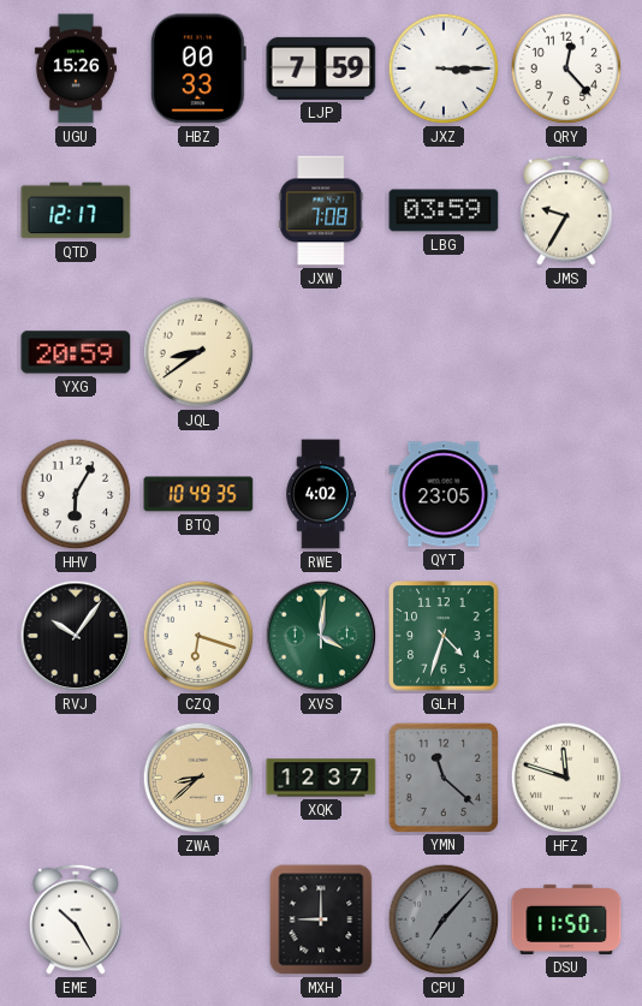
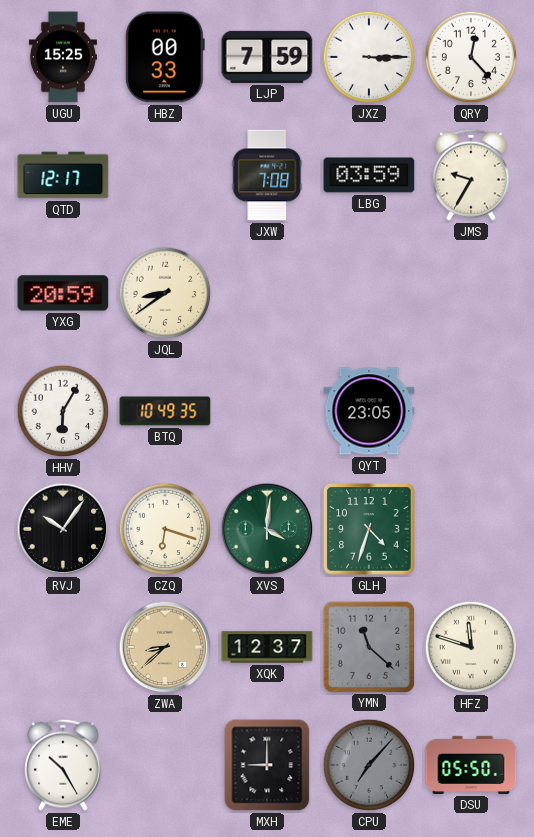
UGU: 15:26 -> 15:25 (63, 57)
RWE: 4:02 -> none (321, 494)
DSU: 11:50 -> 05:50 (471, 765)
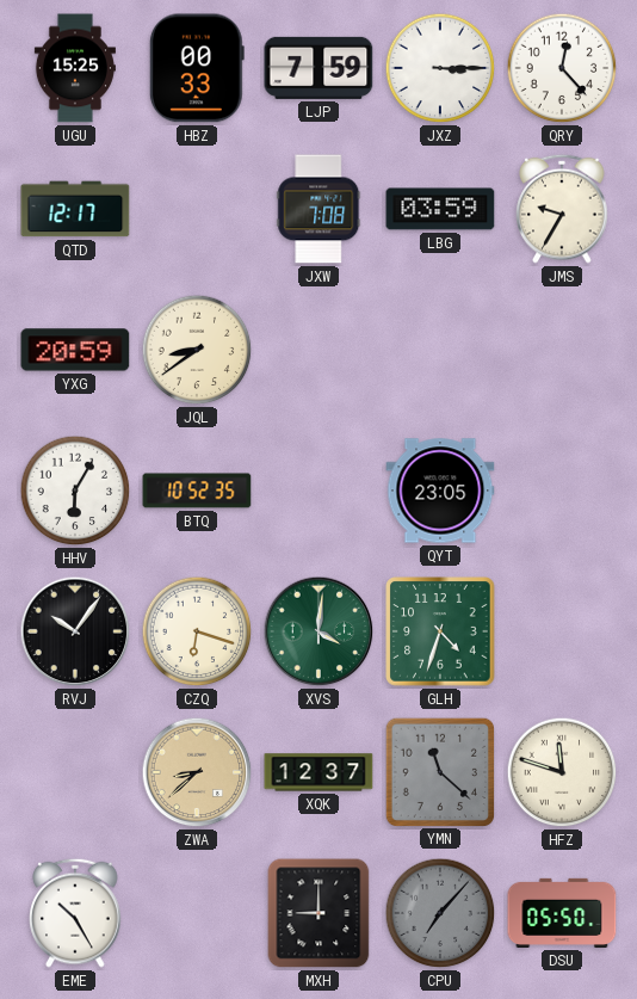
BTQ: 10:49 -> 10:52 (197, 491)
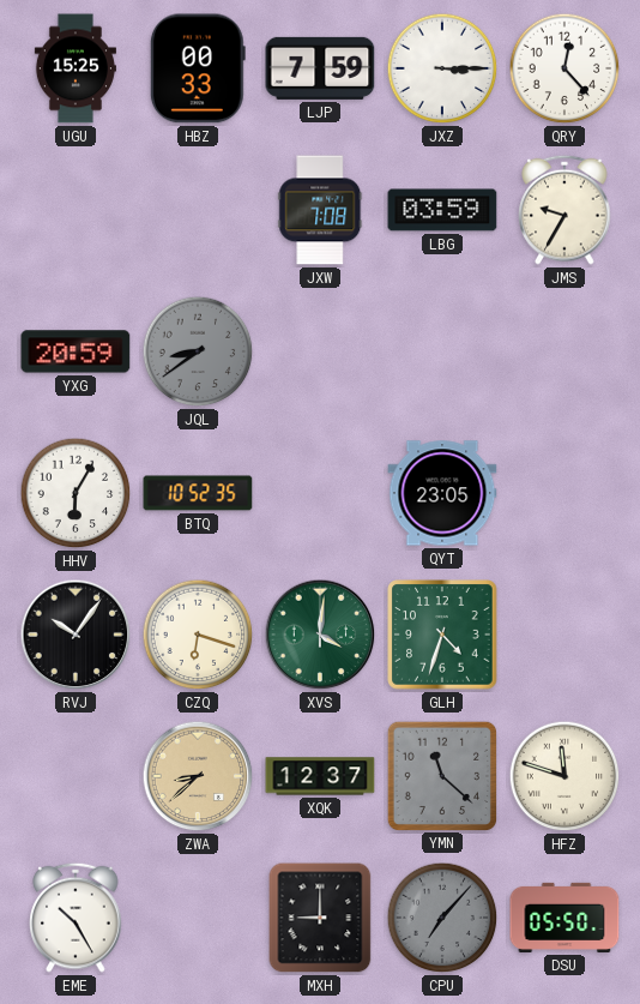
QTD: 12:17 -> none (75, 209)
JQL dial: cream -> grey (198, 351)
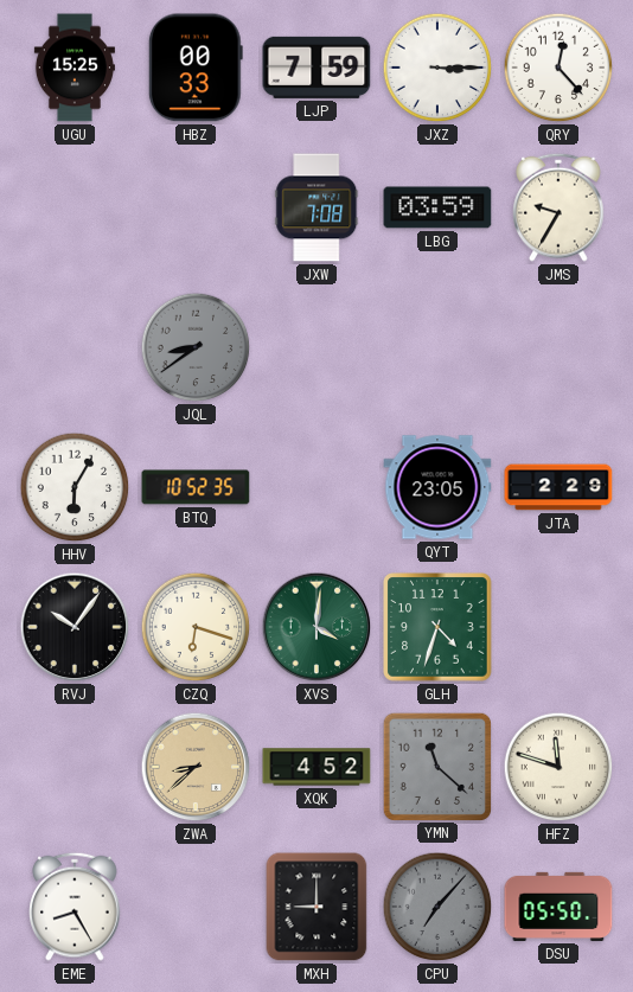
YXG: 20:59 -> none (76, 351)
JTA: none -> 2:29 (558, 487)
XQK: 12:37 -> 4:52 (316, 767)
EME: 10:25 -> 8:25 (75, 907)
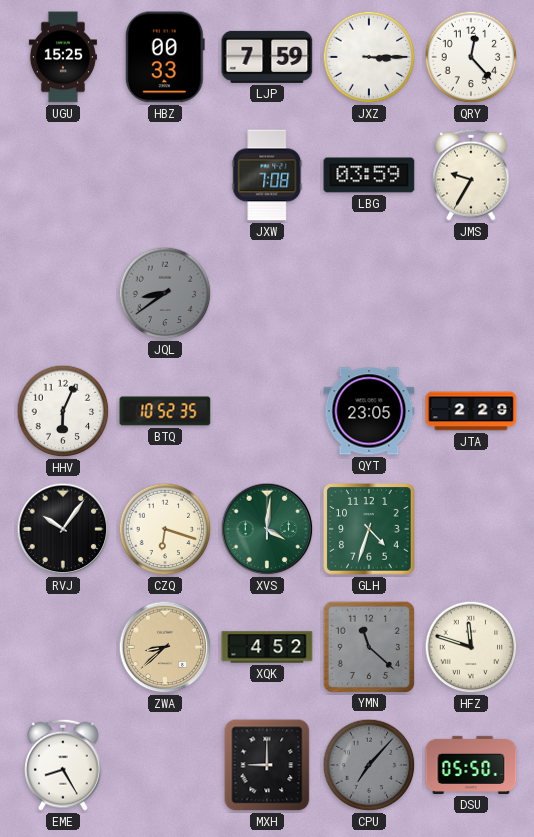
HHV: 6:05 -> 6:04 (63, 411)
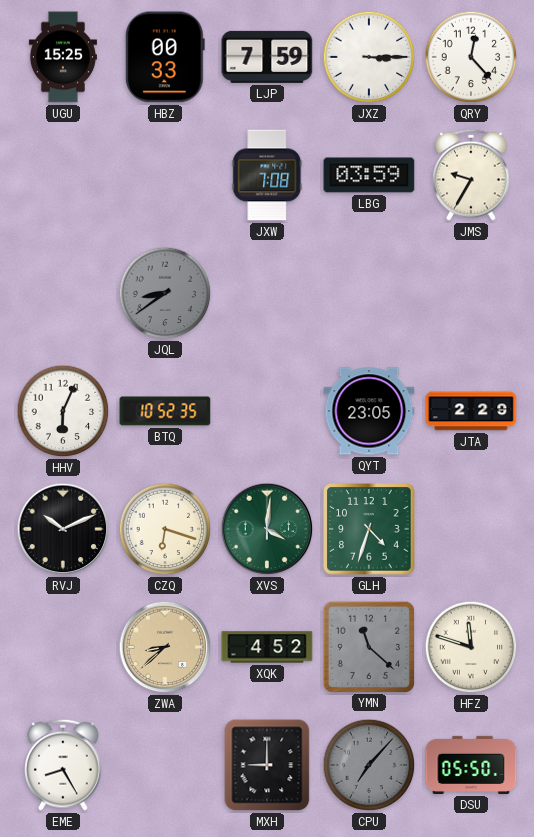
RVJ: 10:06 -> 10:11 (63, 529)
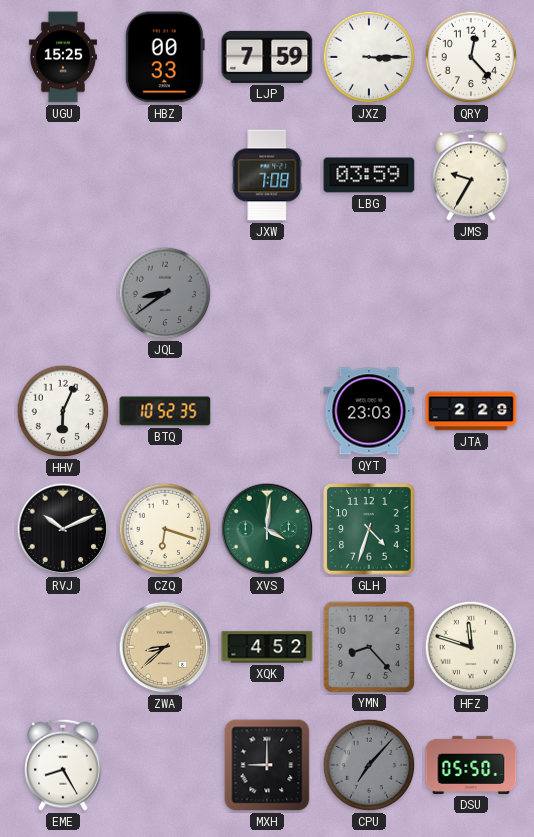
QYT: 23:05 -> 23:03 (369, 411)
YMN: 11:22 -> 8:23 (368, 646)
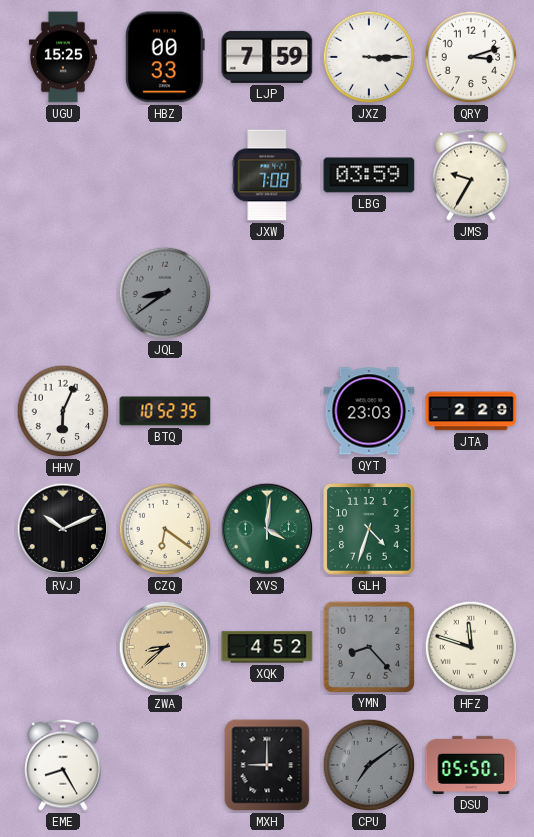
QRY: 12:23 -> 3:12 (471, 57)
CZQ: 6:18 -> 6:21 (165, 529)
CPU: 7:07 -> 7:09 (369, 765)
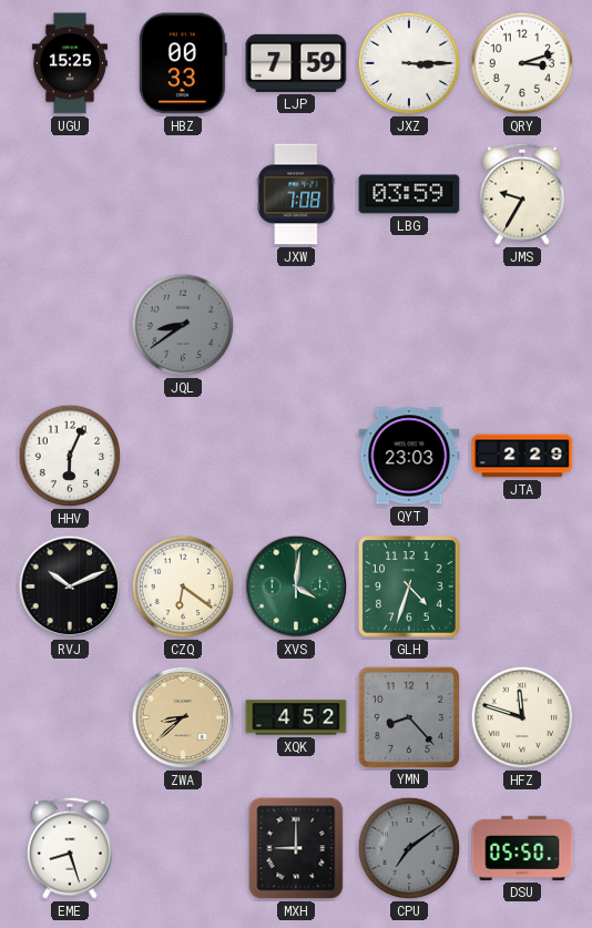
BTQ: 10:52 -> none (165, 411)
EME: 8:25 -> 8:27 (70, 848)
